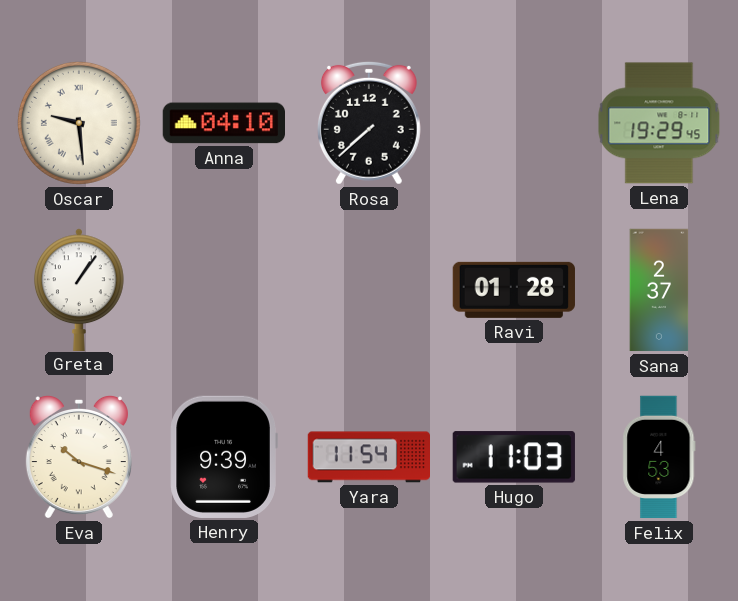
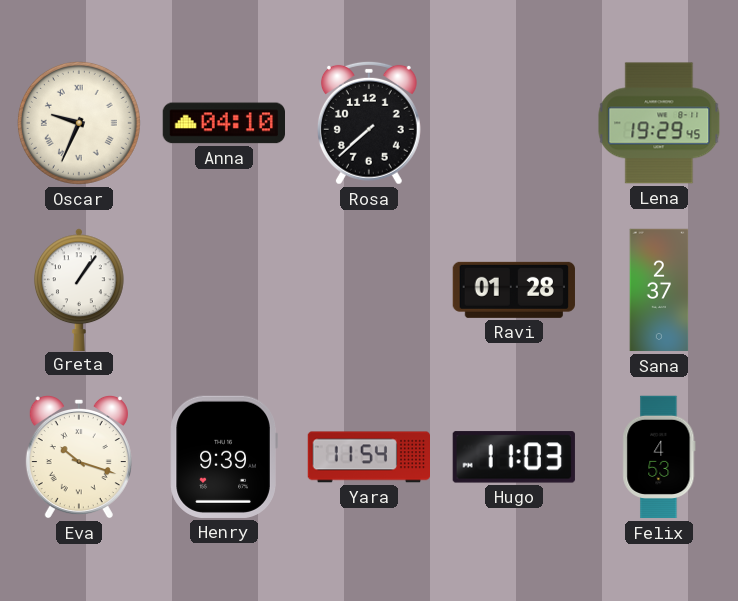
Oscar: 9:29 -> 9:34 (79, 123)
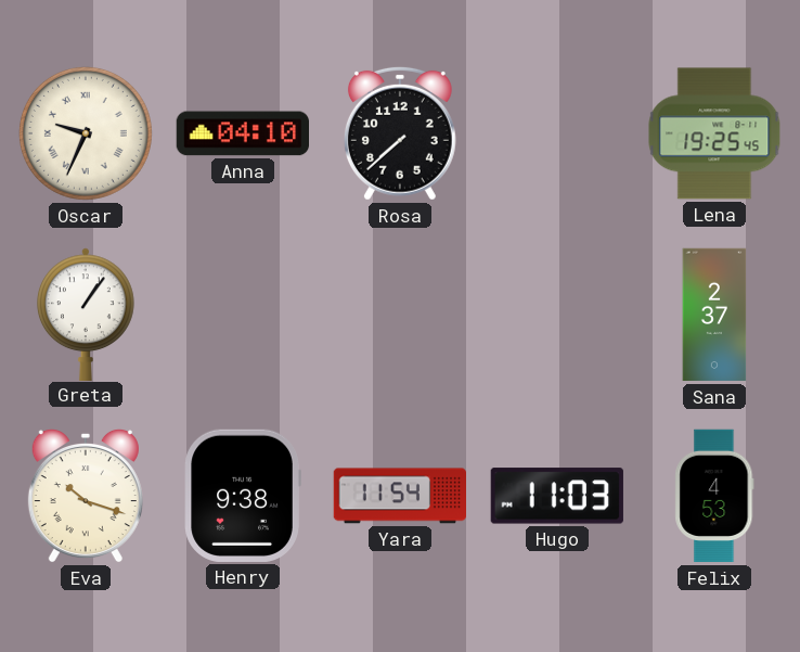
Lena: 19:29 -> 19:25 (714, 133)
Ravi: 01:28 -> none (514, 290)
Henry: 9:39 -> 9:38 (243, 496)
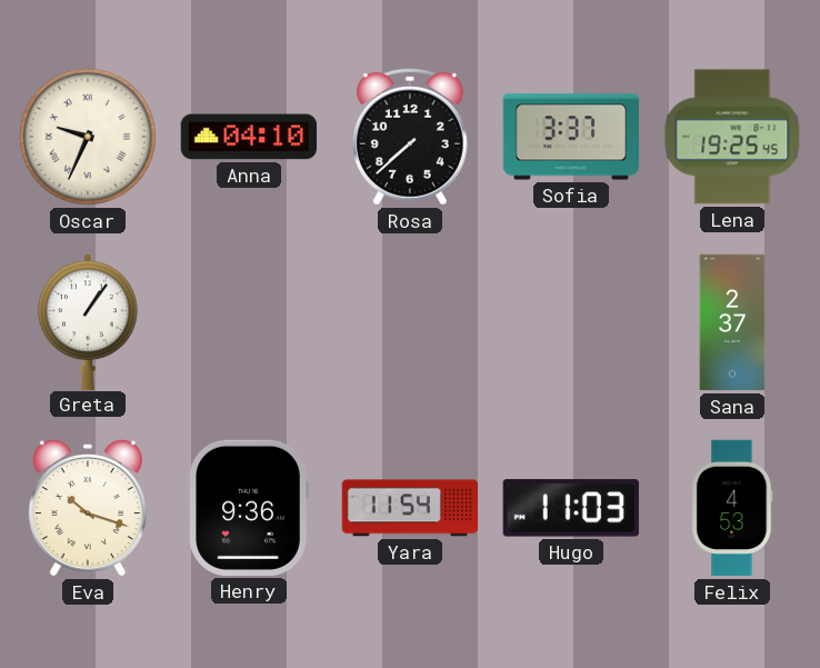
Sofia: none -> 3:37 (571, 137)
Henry: 9:38 -> 9:36 (249, 508)
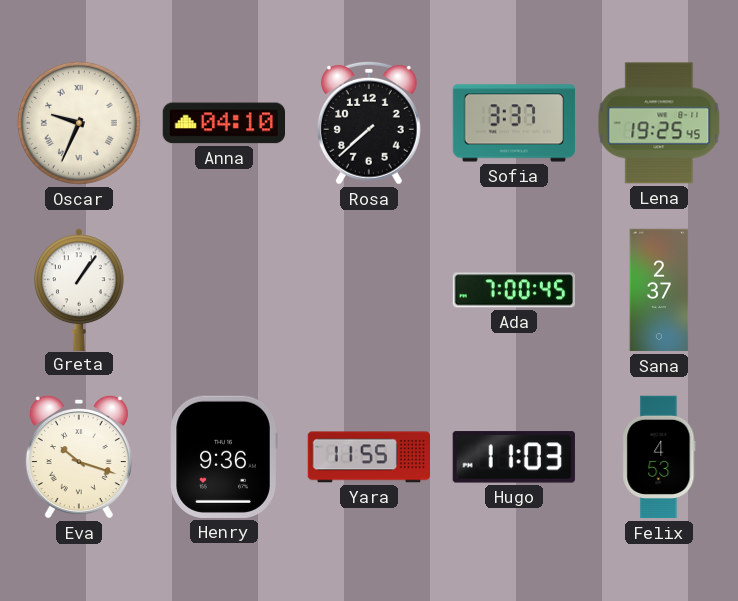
Ada: none -> 7:00 (513, 290)
Yara: 11:54 -> 11:55 (368, 457)
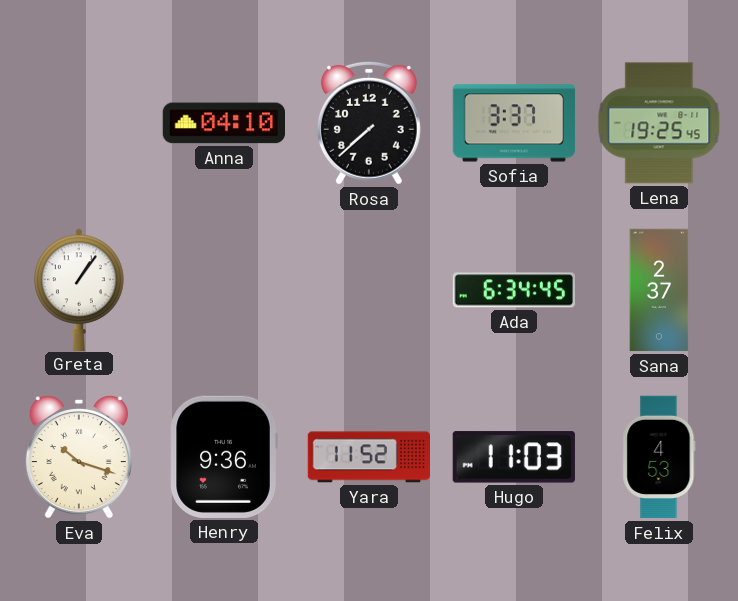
Oscar: 9:34 -> none (79, 123)
Ada: 7:00 -> 6:34 (513, 290)
Yara: 11:55 -> 11:52 (368, 457)
